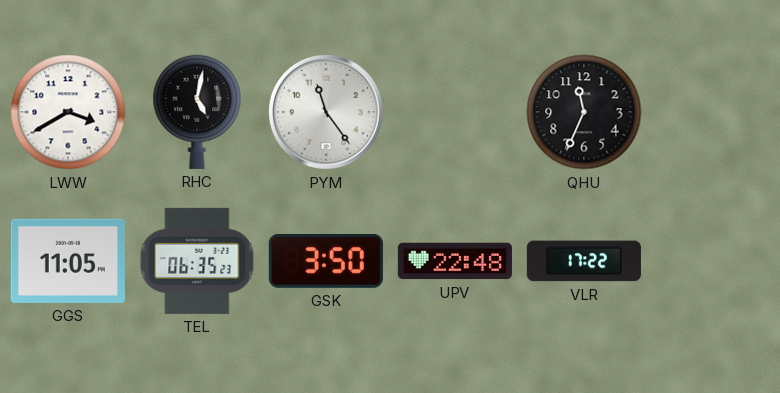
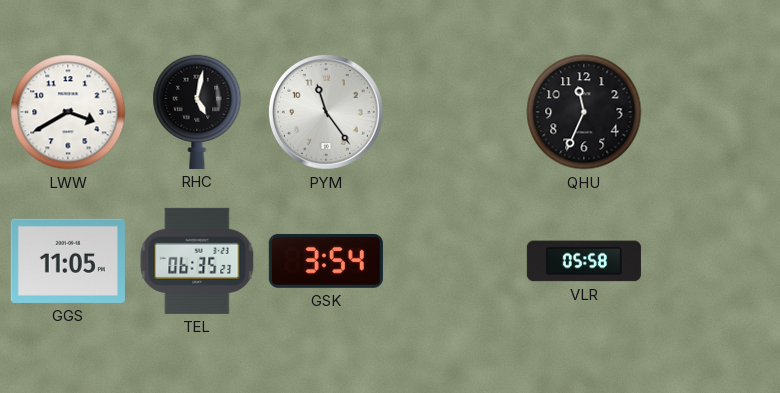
GSK: 3:50 -> 3:54 (326, 261)
UPV: 22:48 -> none (455, 261)
VLR: 17:22 -> 05:58 (584, 261)
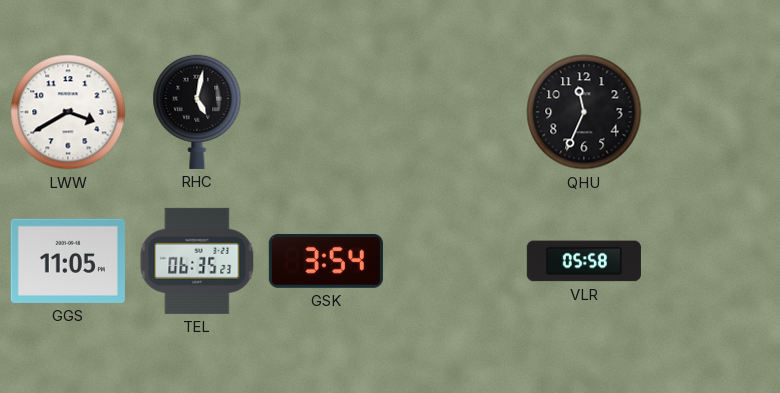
PYM: 11:24 -> none (326, 112)
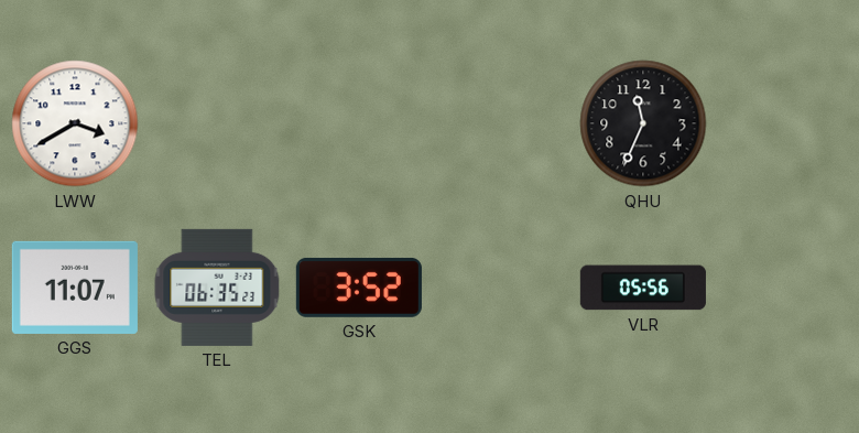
RHC: 5:02 -> none (197, 112)
GGS: 11:05 -> 11:07 (75, 288)
GSK: 3:54 -> 3:52 (359, 288)
VLR: 05:58 -> 05:56 (643, 288)
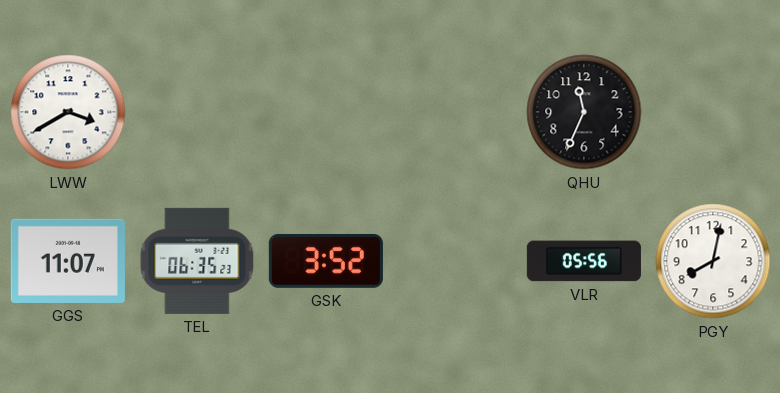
PGY: none -> 8:02 (713, 261)
